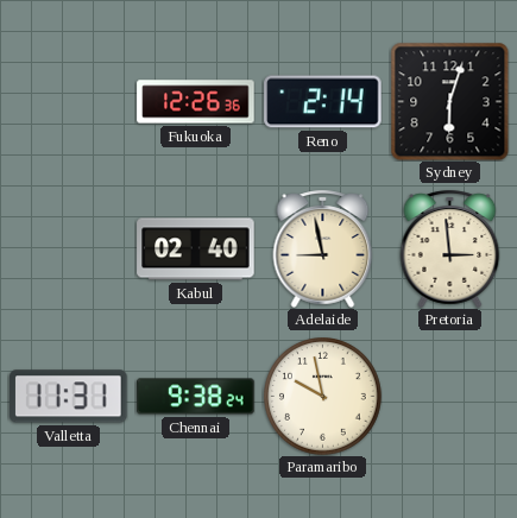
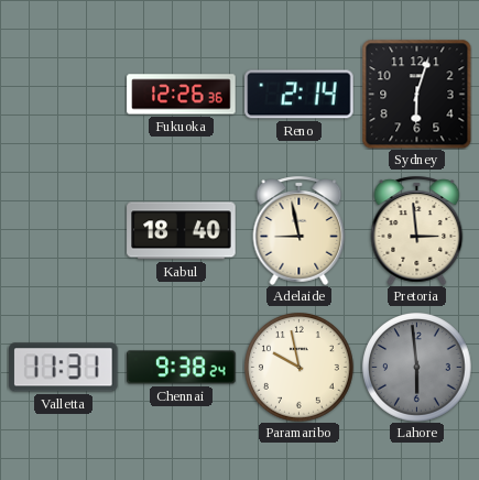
Kabul: 02:40 -> 18:40 (182, 231)
Lahore: none -> 5:59 (417, 368)
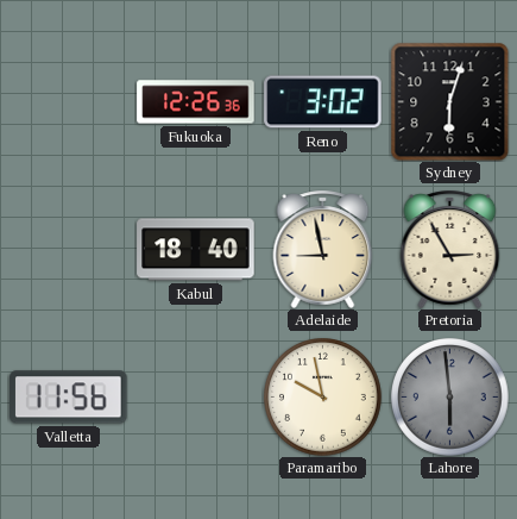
Reno: 2:14 -> 3:02 (323, 102)
Pretoria: 2:59 -> 2:55 (450, 249)
Valletta: 11:31 -> 11:56 (69, 398)
Chennai: 9:38 -> none (182, 368)
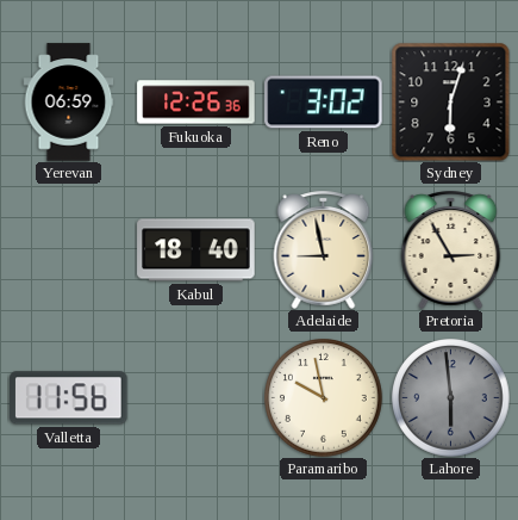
Yerevan: none -> 06:59 (69, 103)
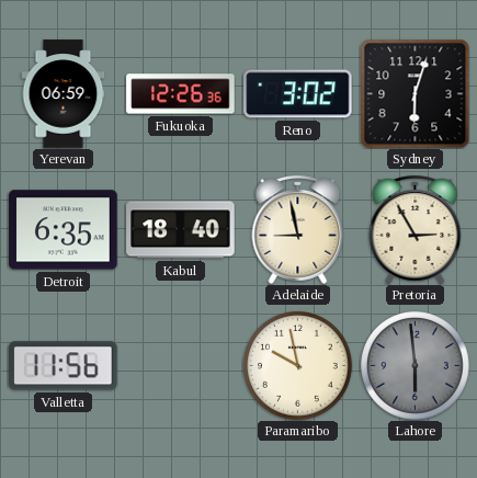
Detroit: none -> 6:35 (64, 230)
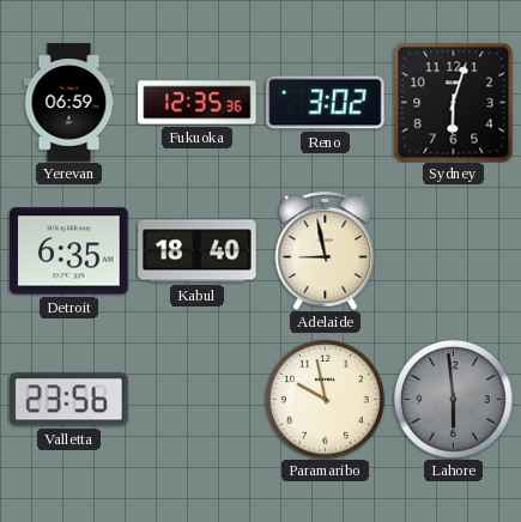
Fukuoka: 12:26 -> 12:35 (198, 103)
Pretoria: 2:55 -> none (416, 229)
Valletta: 11:56 -> 23:56 (69, 400)
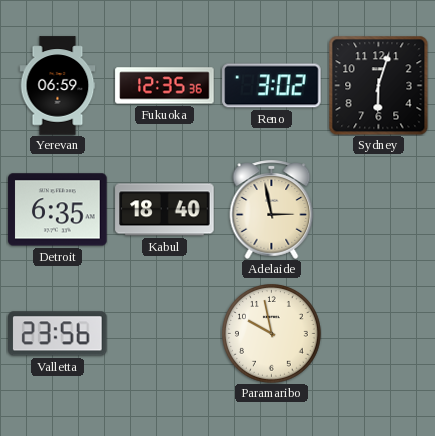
Adelaide: 8:58 -> 2:58 (272, 209)
Lahore: 5:59 -> none (454, 400)
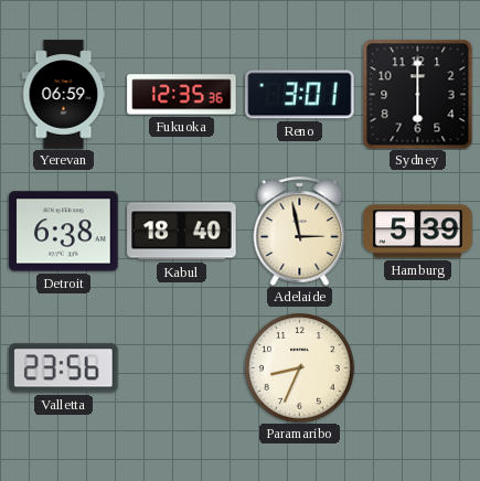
Reno: 3:02 -> 3:01 (300, 95)
Sydney: 6:03 -> 6:00 (417, 94)
Detroit: 6:35 -> 6:38 (64, 232)
Hamburg: none -> 5:39 (418, 232)
Paramaribo: 9:58 -> 8:34 (300, 368)
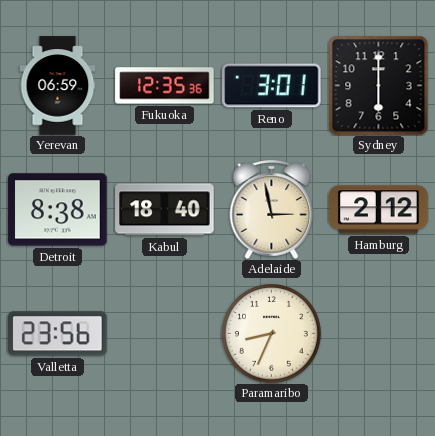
Detroit: 6:38 -> 8:38 (58, 210)
Hamburg: 5:39 -> 2:12 (379, 210)
